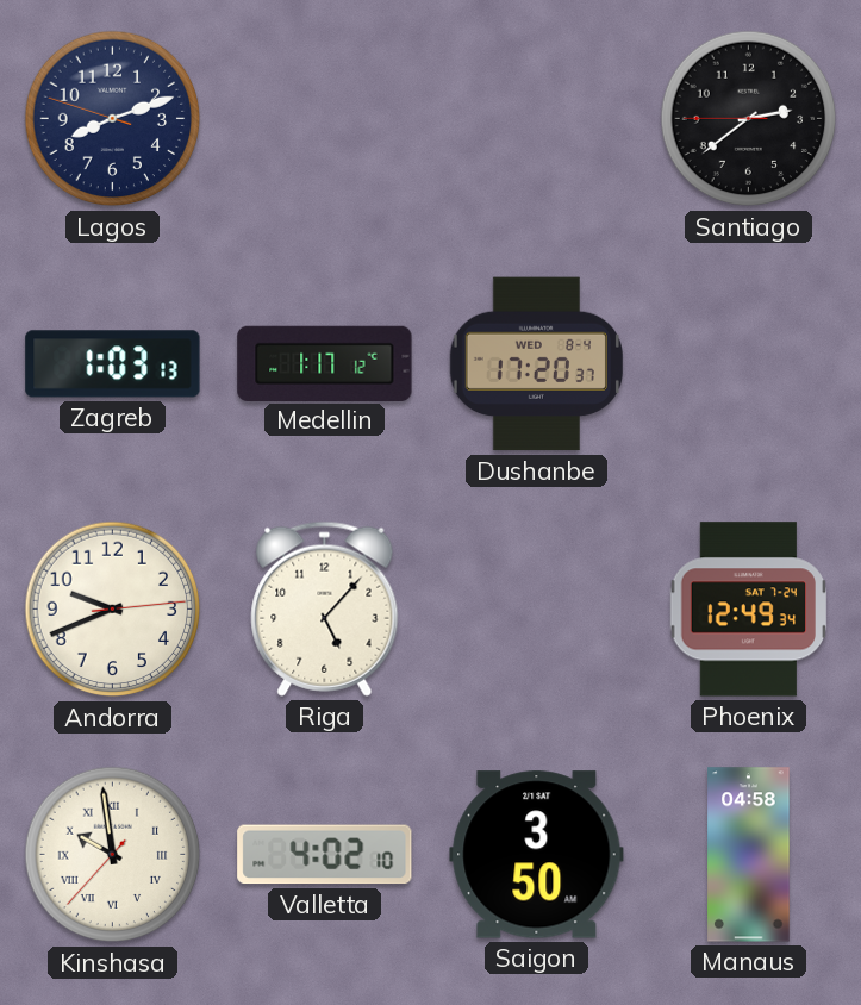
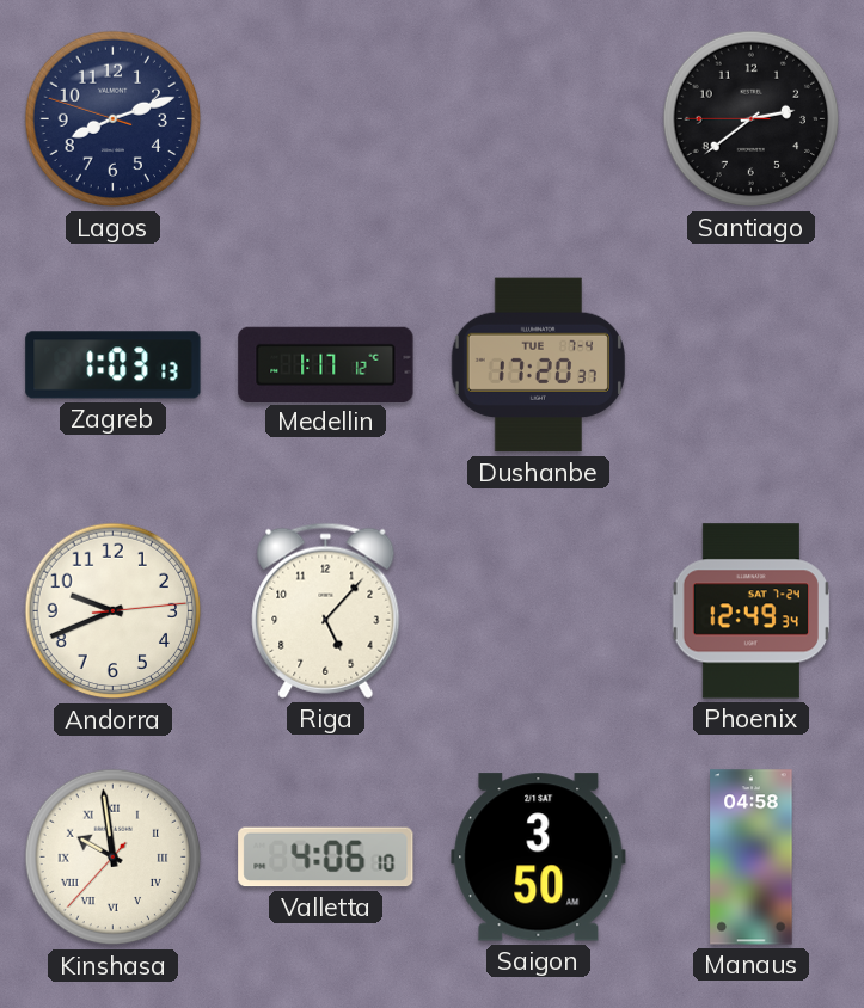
Dushanbe date: WED 8-4 -> TUE 7-4 (538, 365)
Valletta: 4:02 -> 4:06 (326, 858)
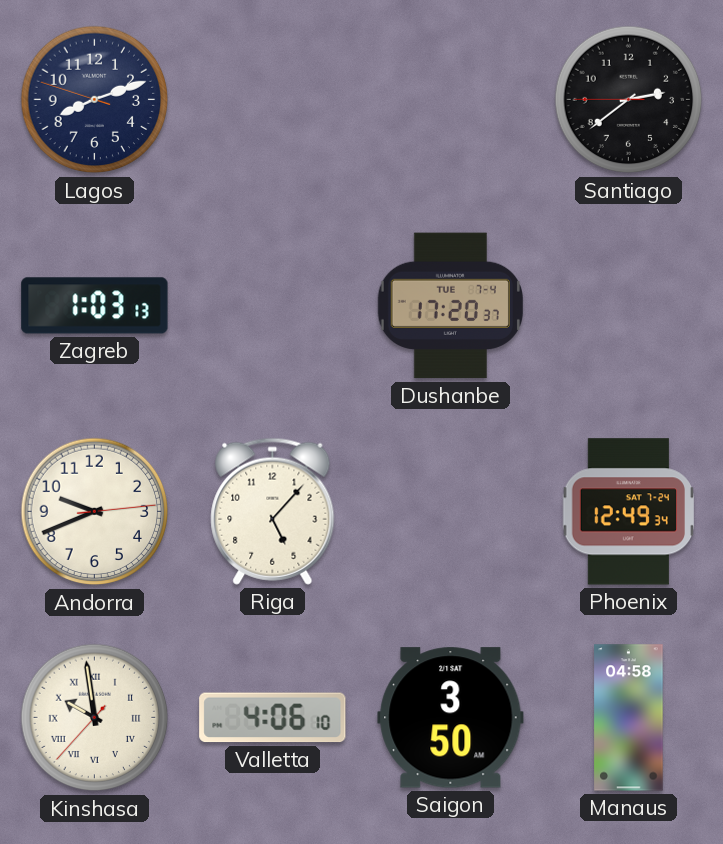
Medellin: 1:17 -> none (326, 364)
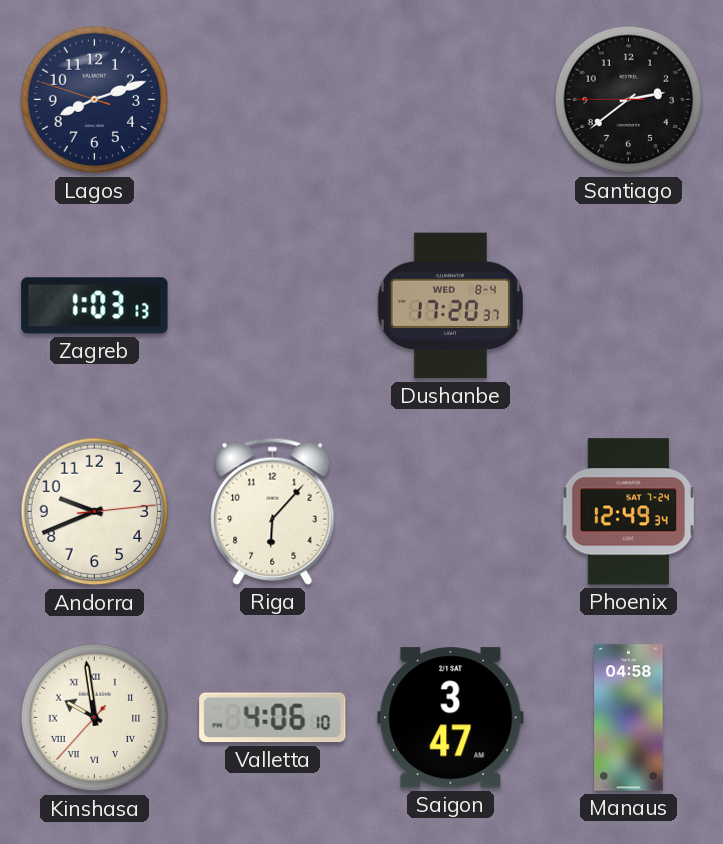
Dushanbe date: TUE 7-4 -> WED 8-4 (450, 306)
Riga: 5:07 -> 6:07 (273, 511)
Saigon: 3:50 -> 3:47 (451, 718)
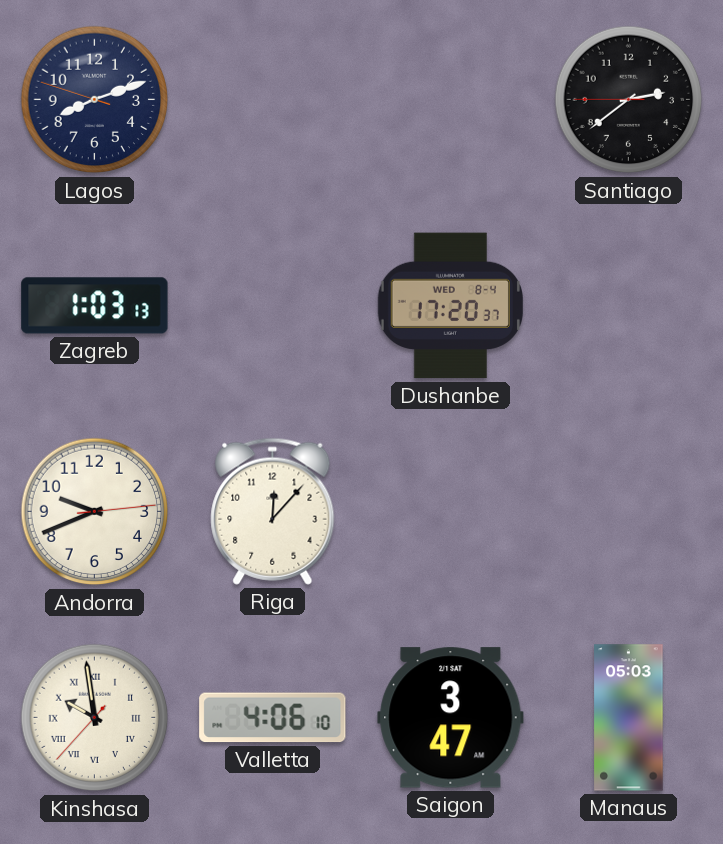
Riga: 6:07 -> 12:07 (273, 511)
Phoenix: 12:49 -> none (628, 512)
Manaus: 04:58 -> 05:03 (629, 718)
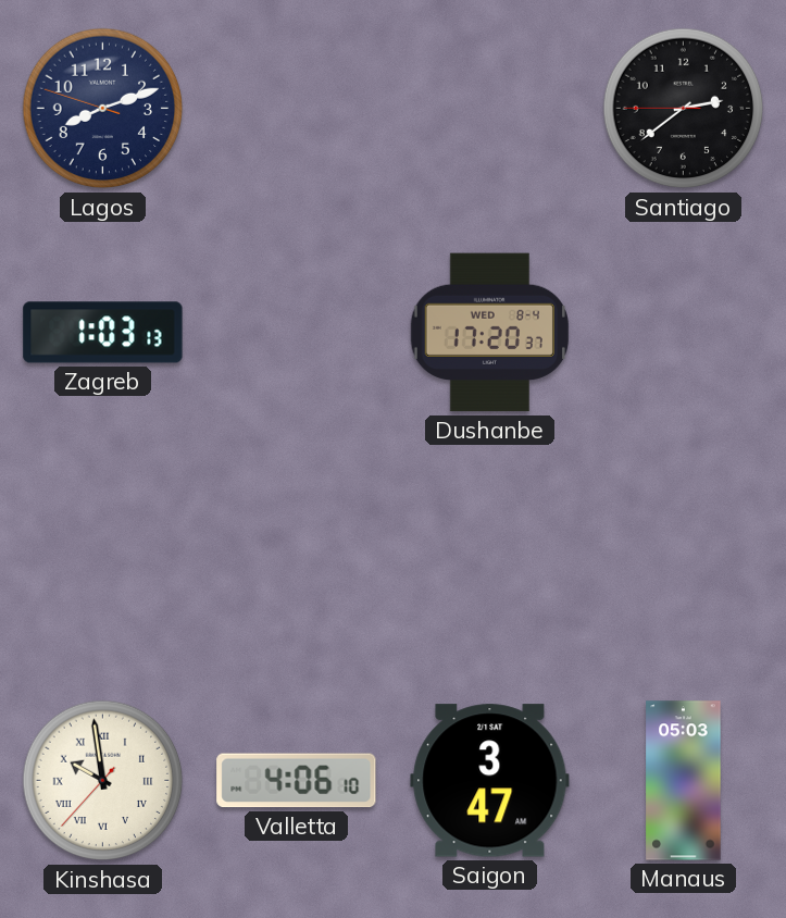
Andorra: 9:41 -> none (95, 512)
Riga: 12:07 -> none (273, 511)
